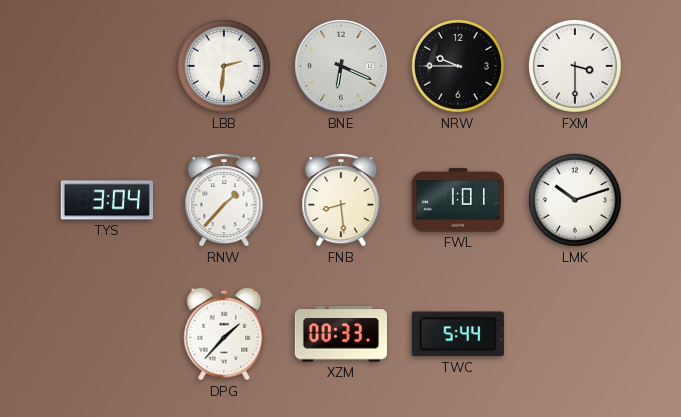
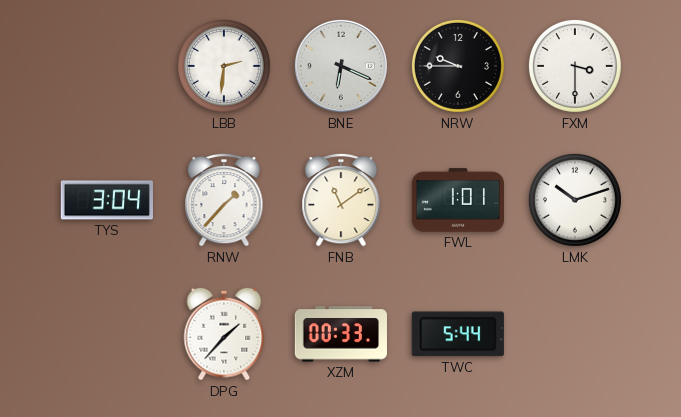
FNB: 8:29 -> 11:09 (341, 200)
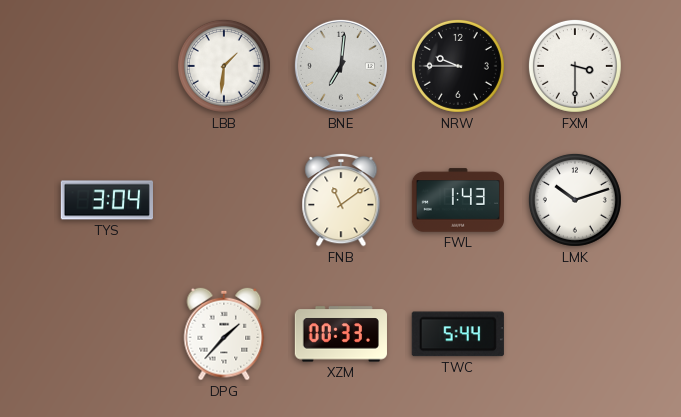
LBB: 2:31 -> 1:31 (224, 66)
BNE: 6:19 -> 7:01 (341, 66)
RNW: 1:37 -> none (224, 200)
FWL: 1:01 -> 1:43 (457, 200)
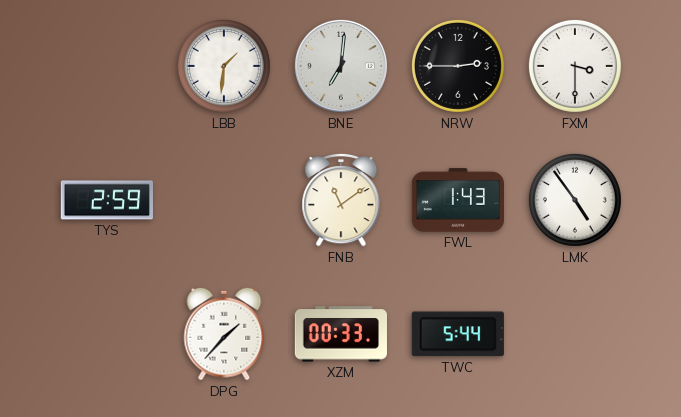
NRW: 9:45 -> 2:45 (458, 66)
TYS: 3:04 -> 2:59 (106, 200)
LMK: 10:12 -> 4:54 (575, 200)
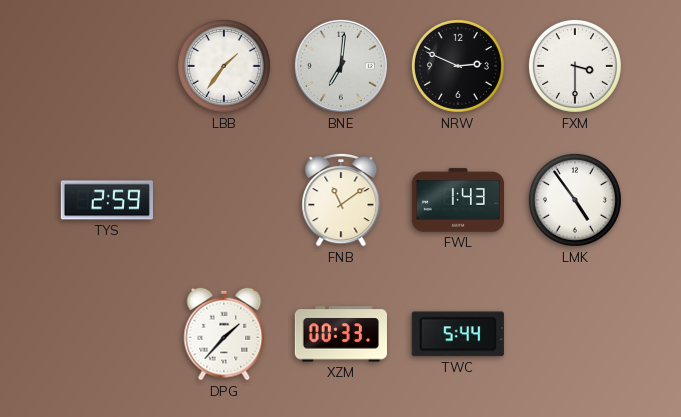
LBB: 1:31 -> 1:36 (224, 66)
NRW: 2:45 -> 2:49 (458, 66)
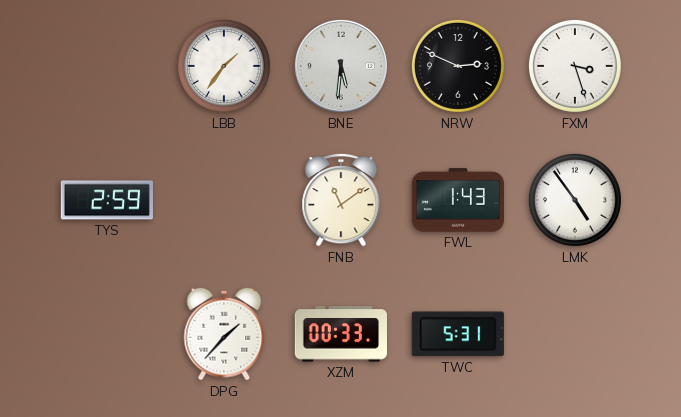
BNE: 7:01 -> 5:31 (341, 66)
FXM: 3:30 -> 3:27 (575, 66)
TWC: 5:44 -> 5:31 (458, 334)
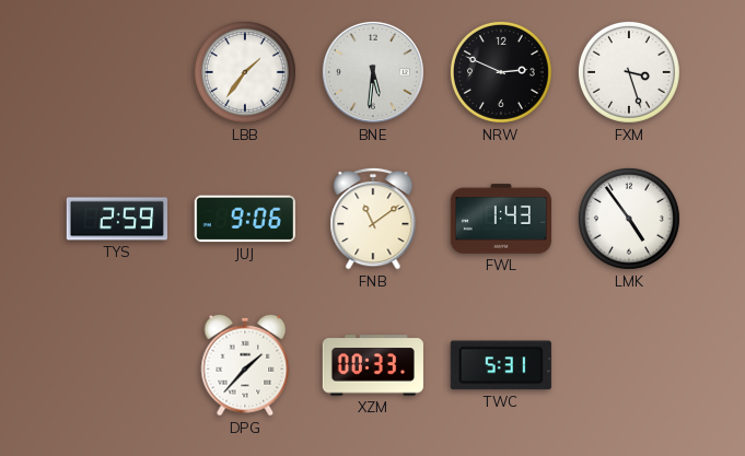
JUJ: none -> 9:06 (245, 219)
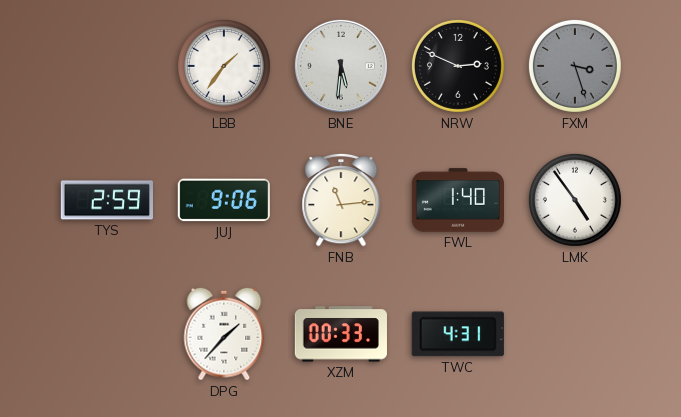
FXM dial: white -> grey (575, 66)
FNB: 11:09 -> 11:14 (341, 200)
FWL: 1:43 -> 1:40 (457, 200)
TWC: 5:31 -> 4:31 (458, 334)
